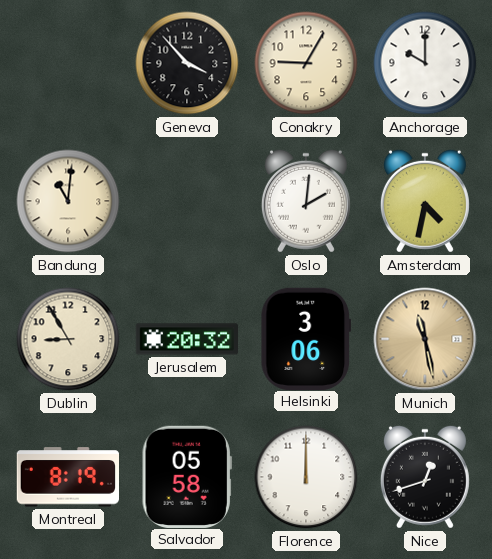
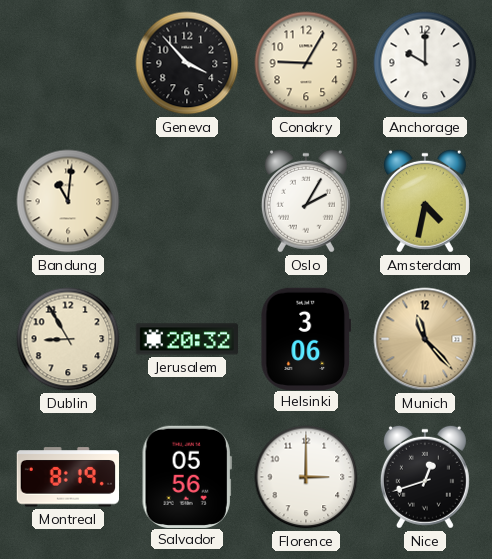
Oslo: 2:01 -> 2:05 (306, 201)
Munich: 11:28 -> 11:23 (425, 339)
Salvador: 05:58 -> 05:56 (187, 476)
Florence: 12:00 -> 3:00 (306, 477)
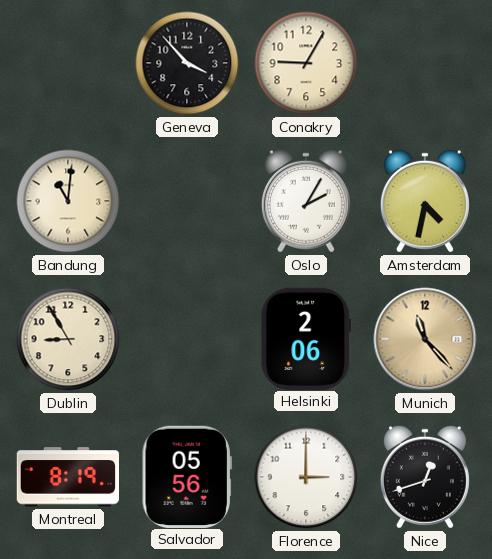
Anchorage: 10:00 -> none (425, 63)
Jerusalem: 20:32 -> none (187, 339)
Helsinki: 3:06 -> 2:06 (306, 338)
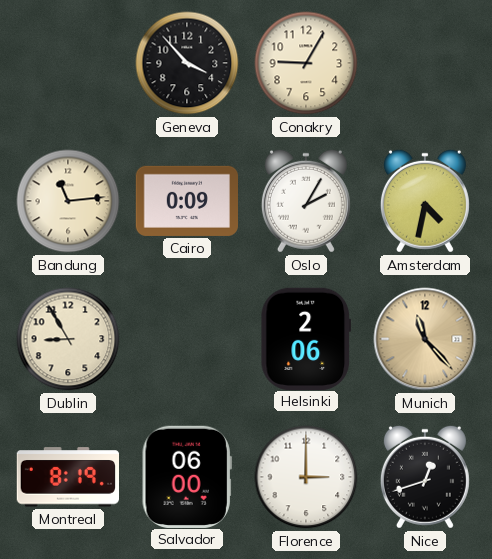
Bandung: 11:01 -> 11:14 (68, 201)
Cairo: none -> 0:09 (186, 201)
Salvador: 05:56 -> 06:00 (187, 476)
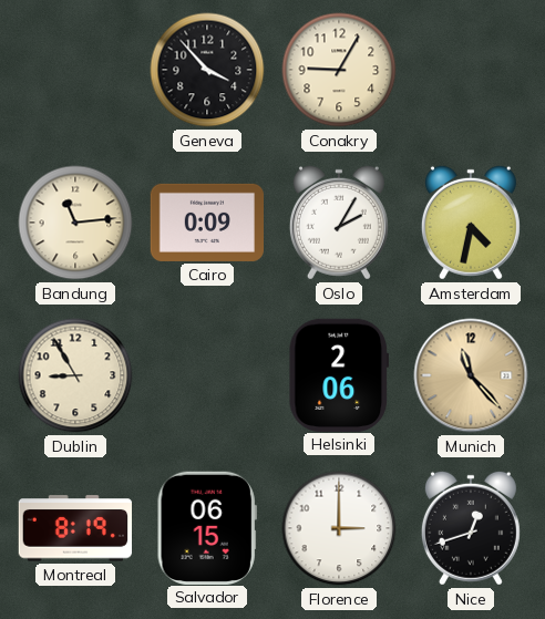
Salvador: 06:00 -> 06:15 (207, 527)
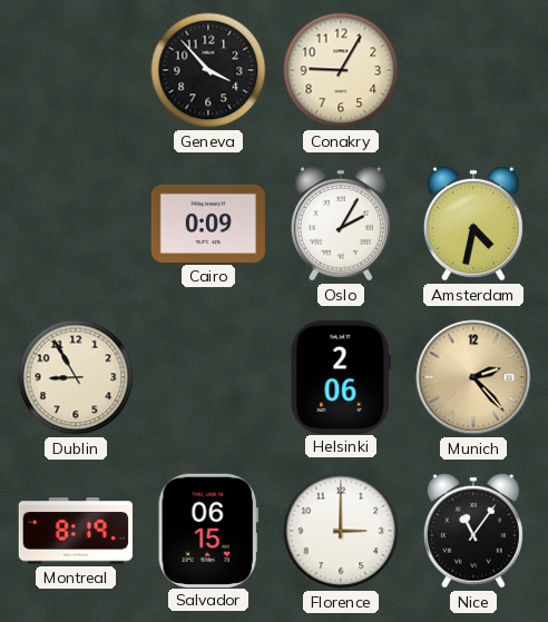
Bandung: 11:14 -> none (75, 223)
Munich: 11:23 -> 2:23 (473, 377)
Nice: 12:42 -> 11:06 (473, 531)
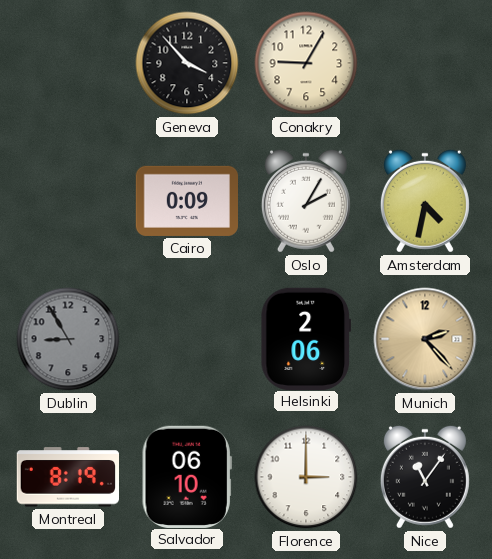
Dublin dial: cream -> grey (68, 339)
Salvador: 06:15 -> 06:10 (187, 476)
